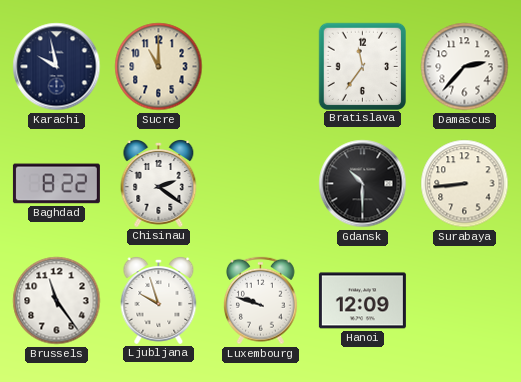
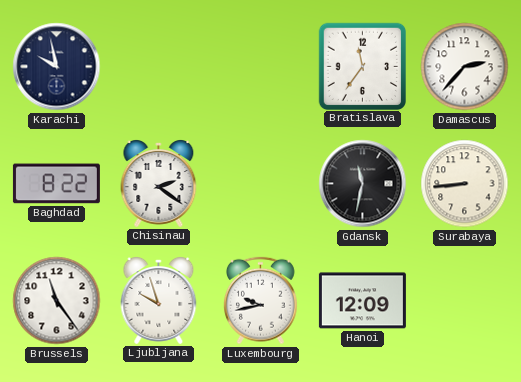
Sucre: 11:00 -> none (159, 67)
Gdansk: 10:30 -> 11:32 (363, 184)
Luxembourg: 9:48 -> 9:43 (260, 301)
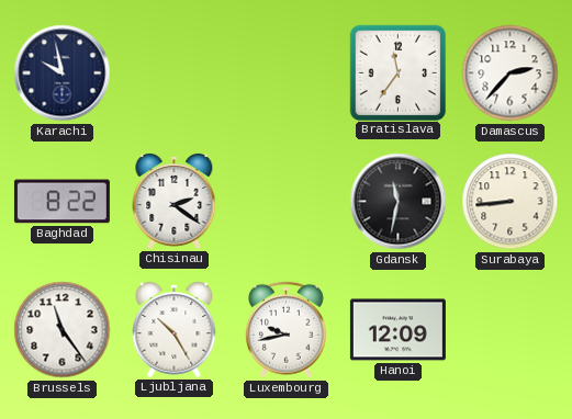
Ljubljana: 9:57 -> 10:25 (175, 330)
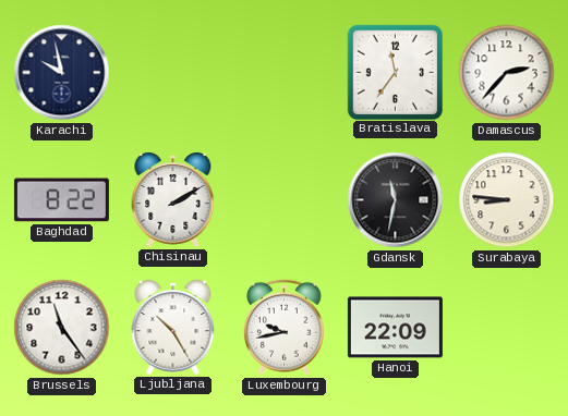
Chisinau: 2:21 -> 2:10 (173, 200)
Surabaya: 8:44 -> 8:46 (507, 200)
Hanoi: 12:09 -> 22:09 (395, 328)
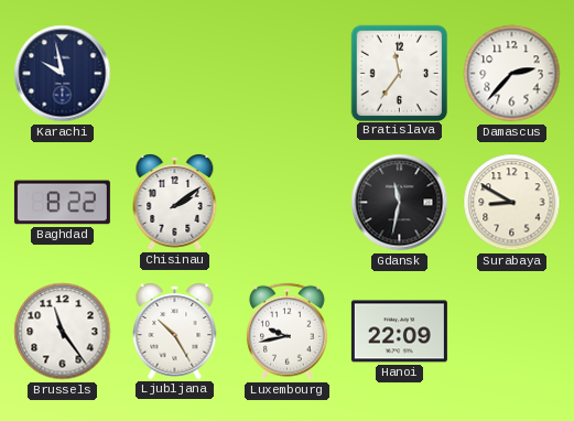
Chisinau: 2:10 -> 2:09 (175, 203)
Surabaya: 8:46 -> 8:50 (512, 203)
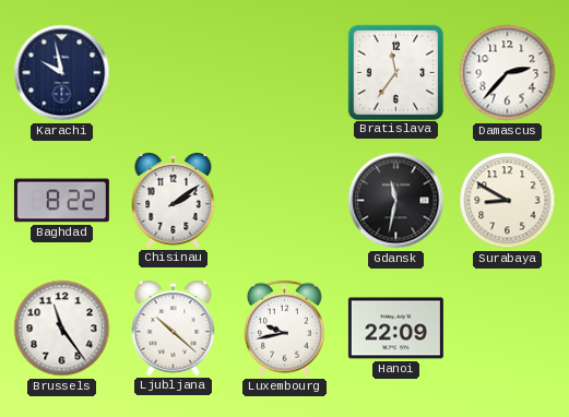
Ljubljana: 10:25 -> 10:22 (174, 329)
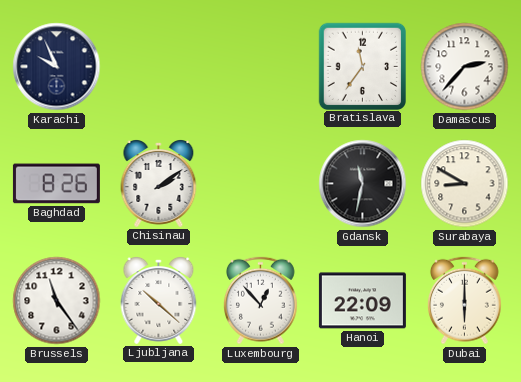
Karachi: 9:58 -> 9:56 (57, 67)
Baghdad: 8:22 -> 8:26 (56, 184)
Luxembourg: 9:43 -> 12:53 (260, 301)
Dubai: none -> 6:00 (464, 301)
